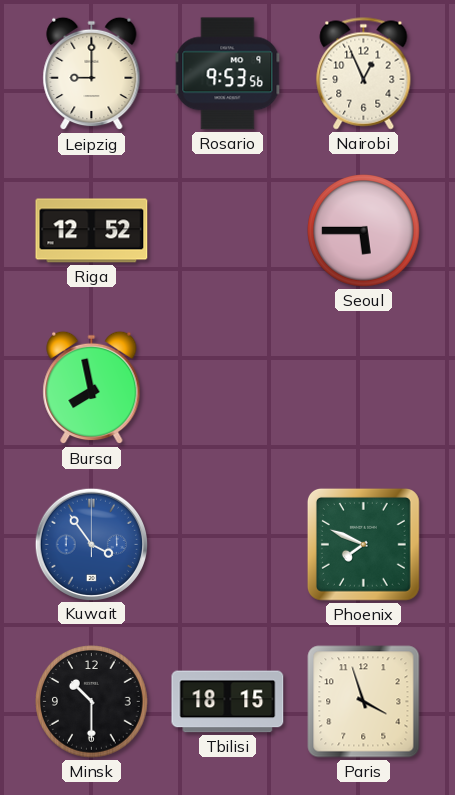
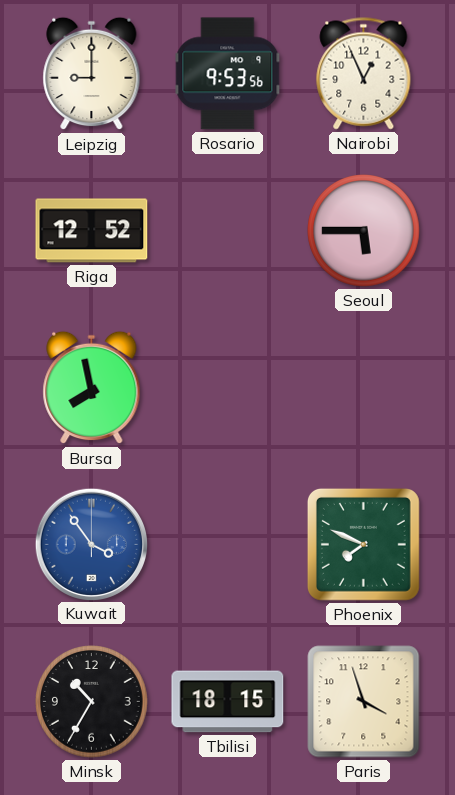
Minsk: 10:30 -> 10:35 (92, 702)
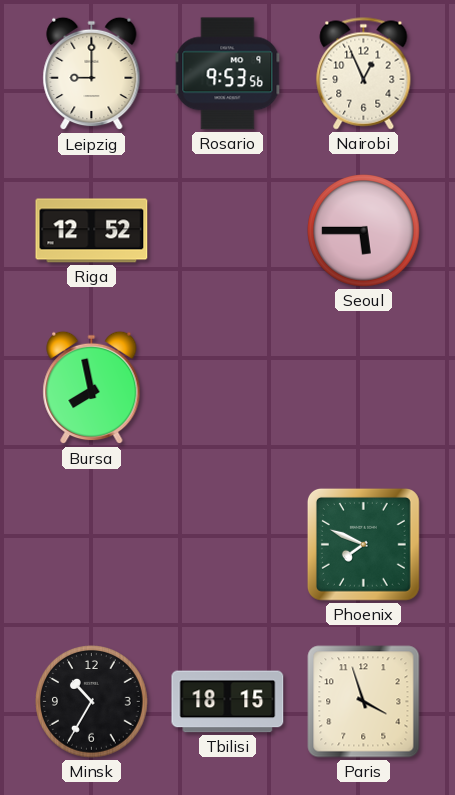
Kuwait: 3:54 -> none (91, 544)
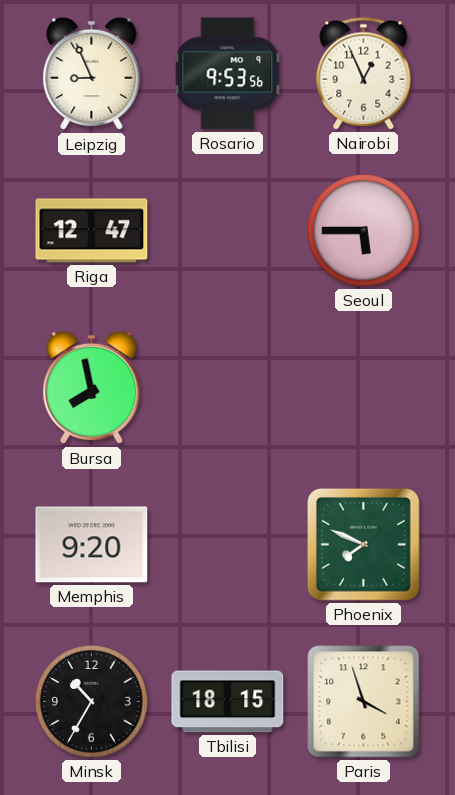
Leipzig: 9:00 -> 8:56 (92, 74)
Riga: 12:52 -> 12:47 (92, 231)
Memphis: none -> 9:20 (92, 545)
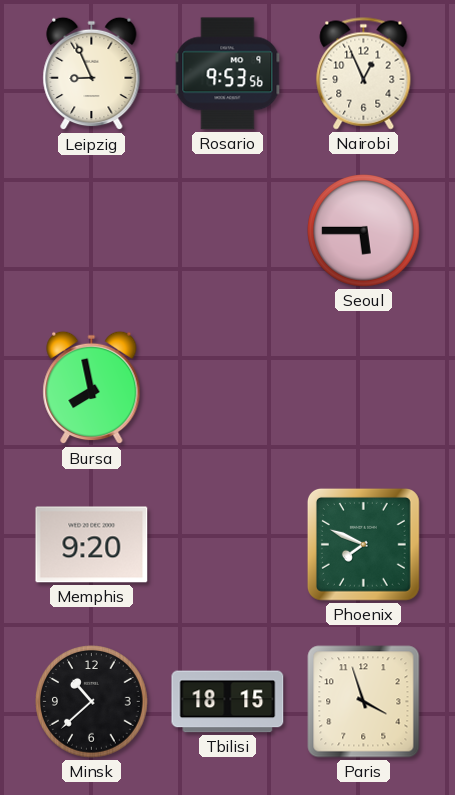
Riga: 12:47 -> none (92, 231)
Minsk: 10:35 -> 10:38 (92, 702)
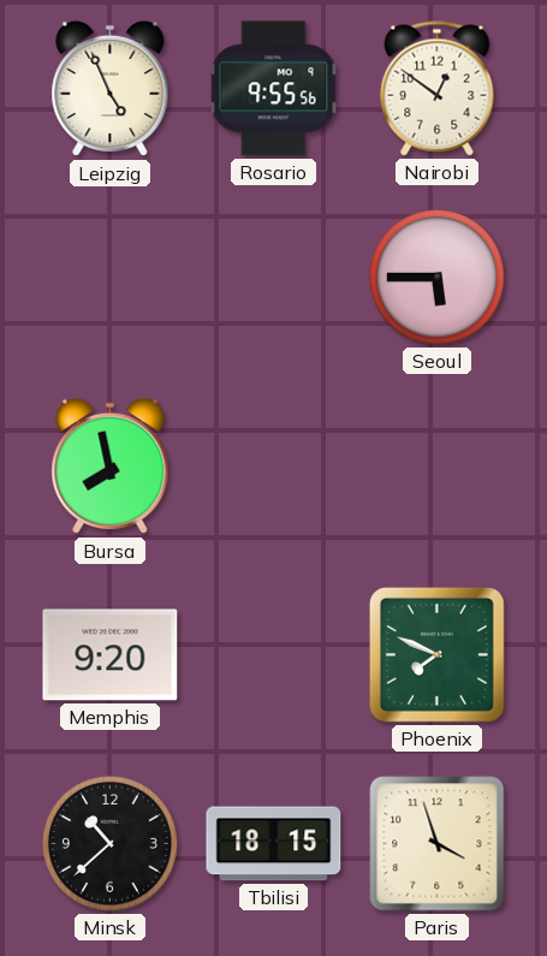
Leipzig: 8:56 -> 4:56 (111, 89)
Rosario: 9:53 -> 9:55 (274, 89)
Nairobi: 12:56 -> 12:51 (438, 89)
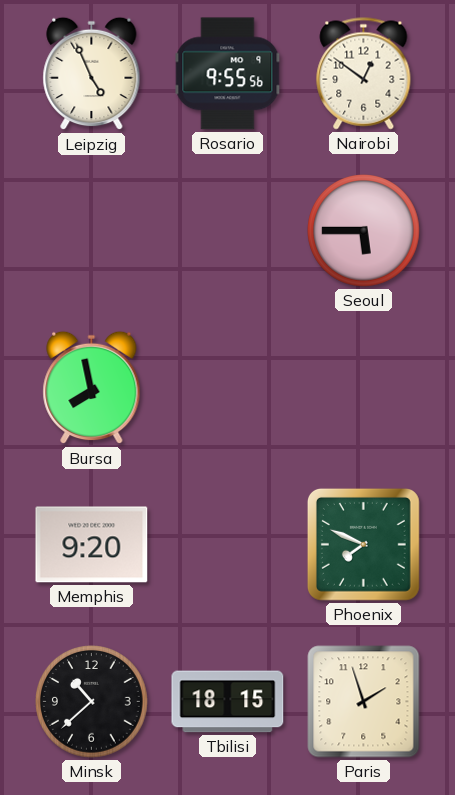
Paris: 3:57 -> 1:57 (364, 702)
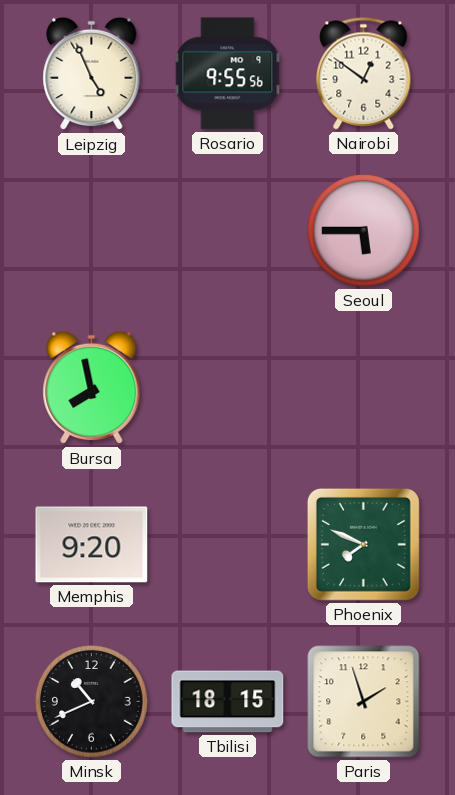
Minsk: 10:38 -> 10:41 (92, 702)
